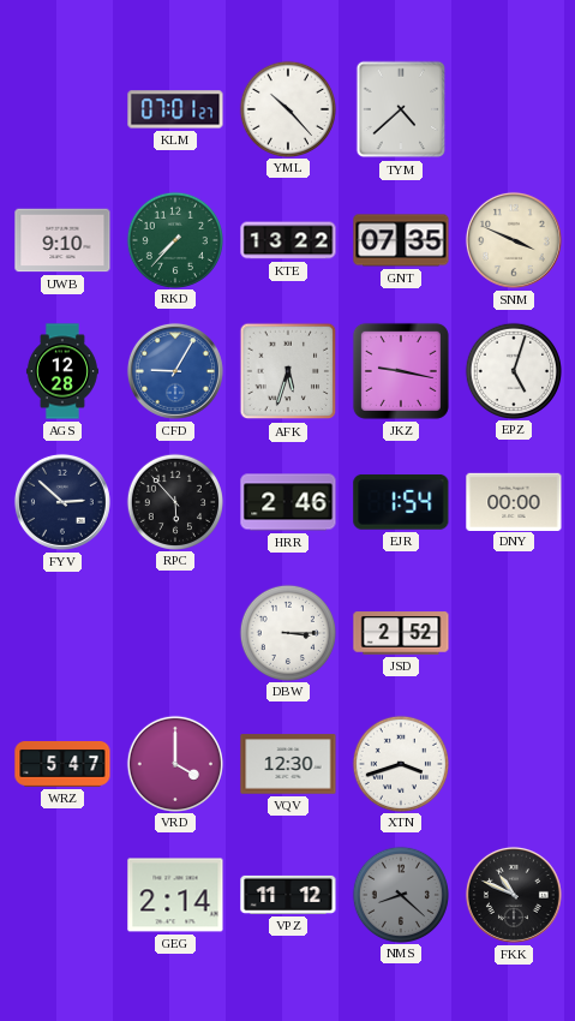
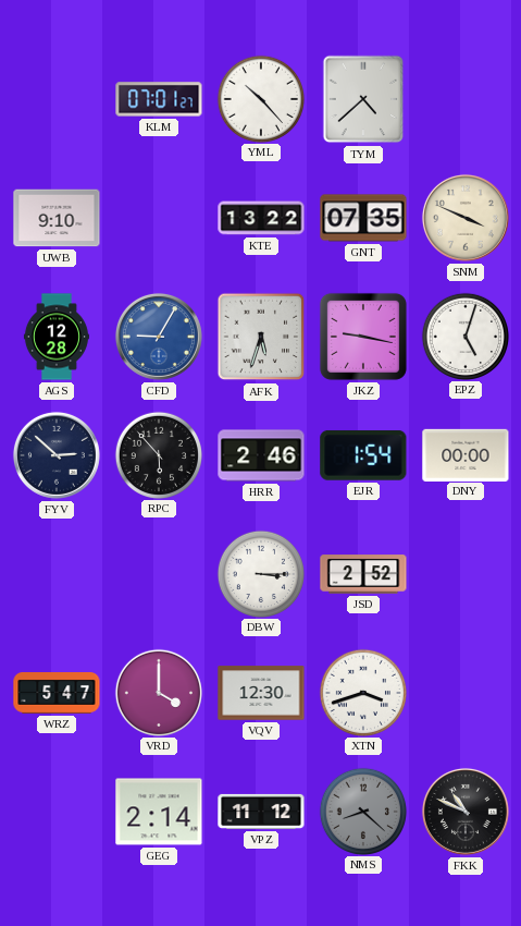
RKD: 7:37 -> none (174, 239)
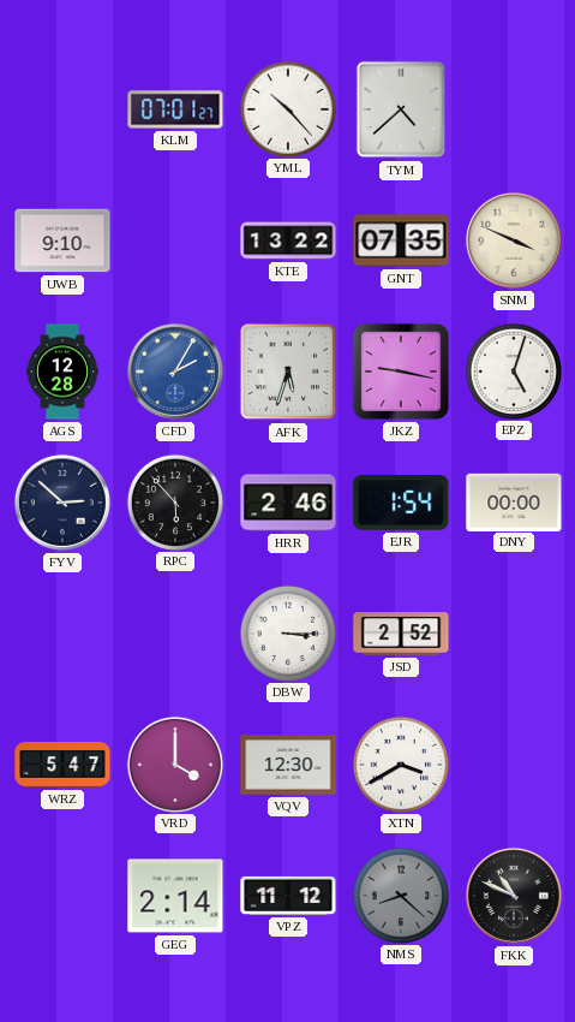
CFD: 9:05 -> 2:05 (175, 372)
XTN: 3:42 -> 3:40 (400, 763)
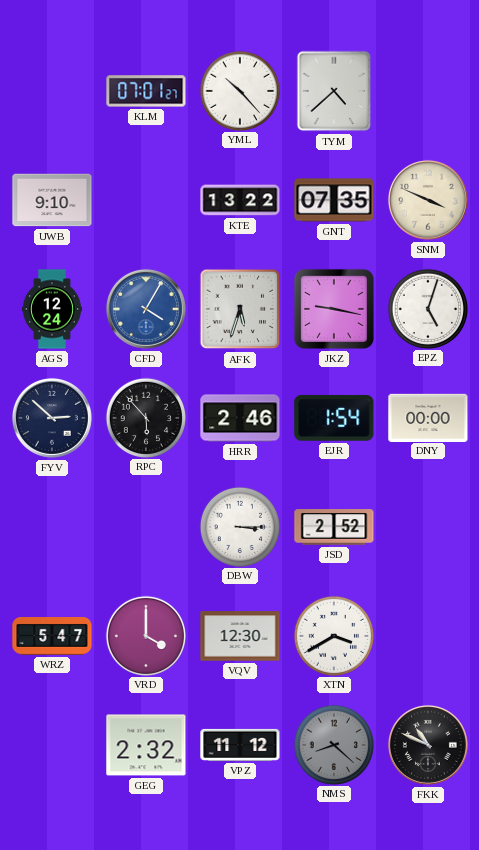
AGS: 12:28 -> 12:24 (52, 309)
CFD: 2:05 -> 4:05 (146, 309)
GEG: 2:14 -> 2:32 (146, 745)
